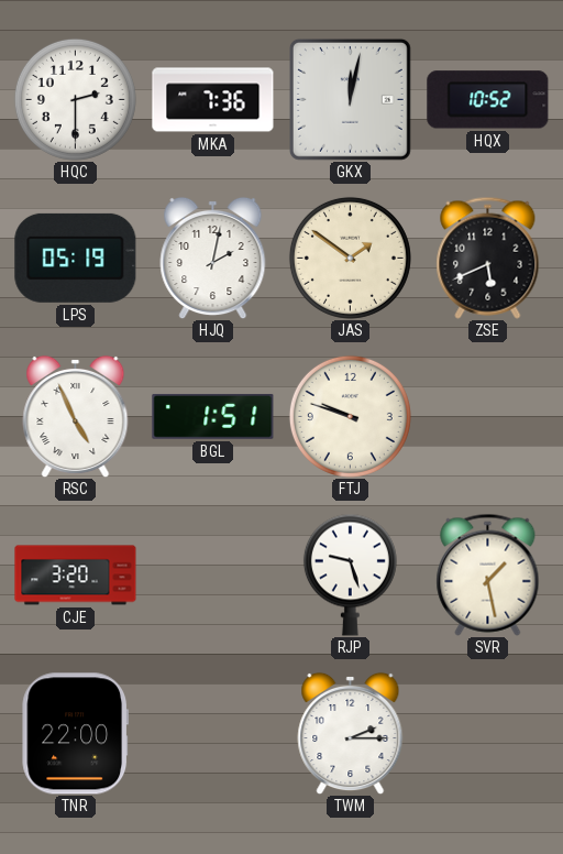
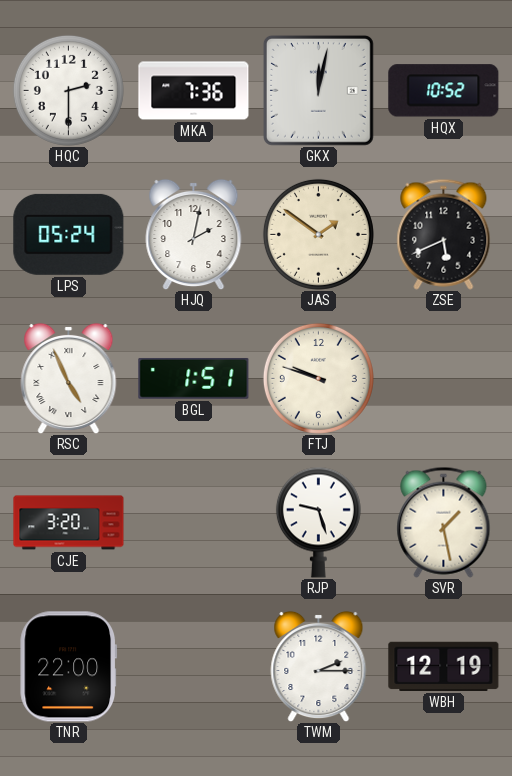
LPS: 05:19 -> 05:24 (69, 234)
WBH: none -> 12:19 (444, 666)
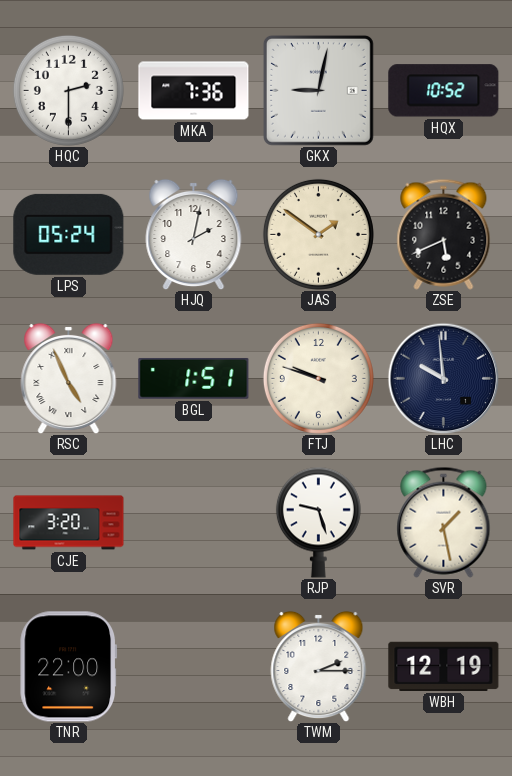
GKX: 12:02 -> 9:02 (318, 90)
LHC: none -> 9:59 (443, 378)
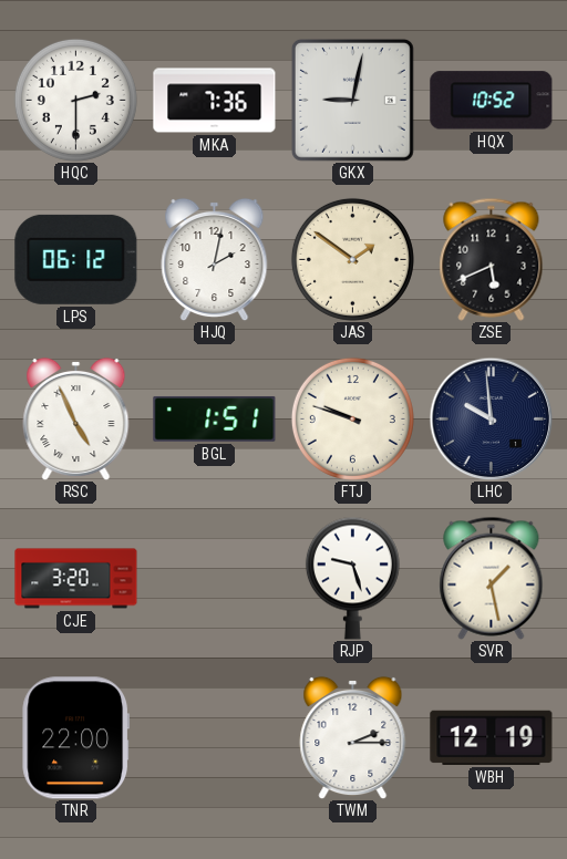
LPS: 05:24 -> 06:12 (76, 259)
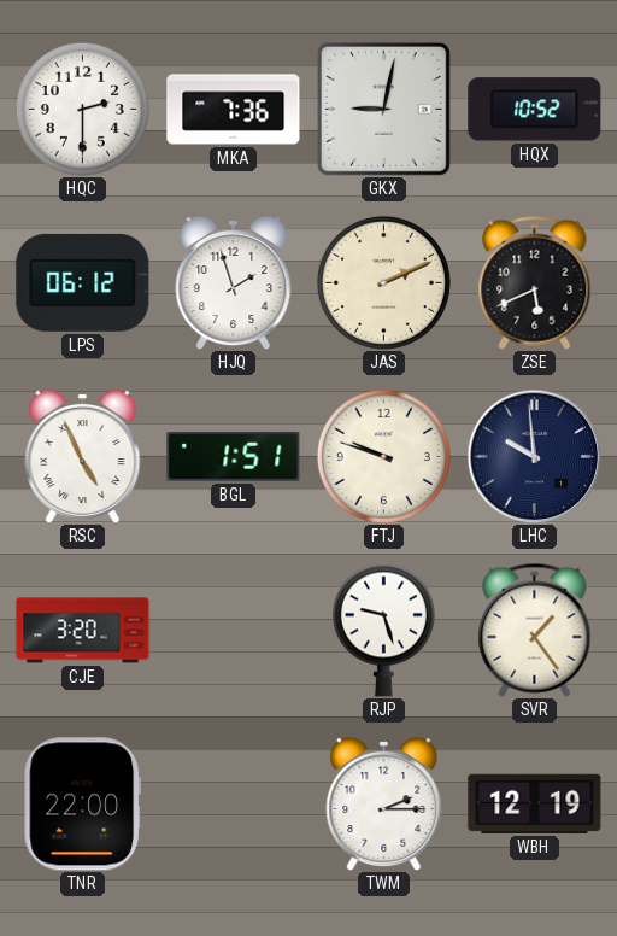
HJQ: 2:02 -> 1:57 (234, 282)
JAS: 1:51 -> 2:11 (383, 282)
SVR: 1:28 -> 1:24 (535, 630)
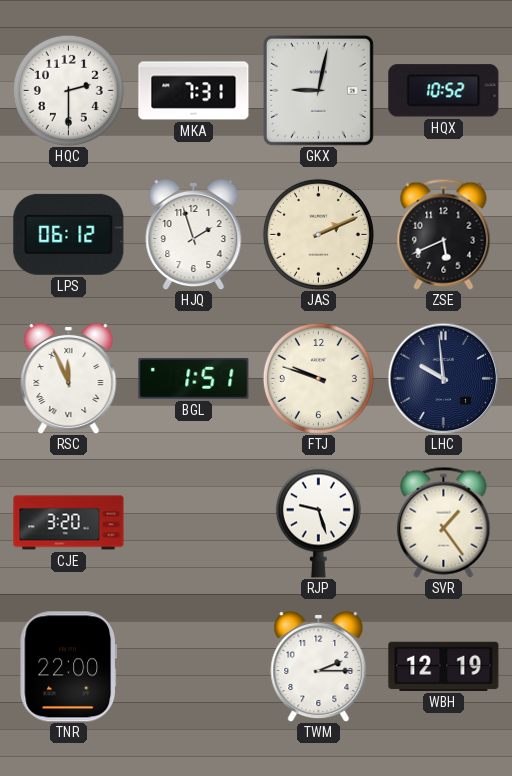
MKA: 7:36 -> 7:31 (194, 91)
RSC: 4:56 -> 11:56 (69, 378)
